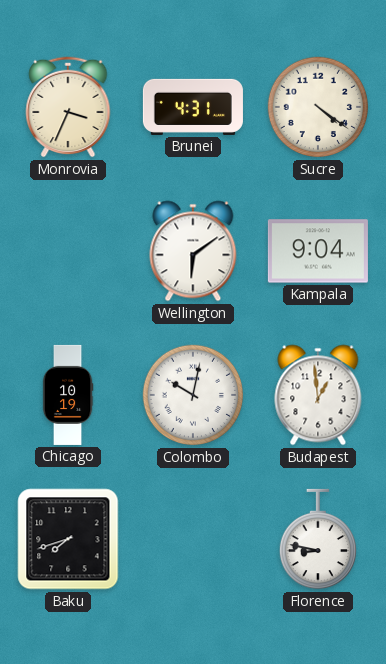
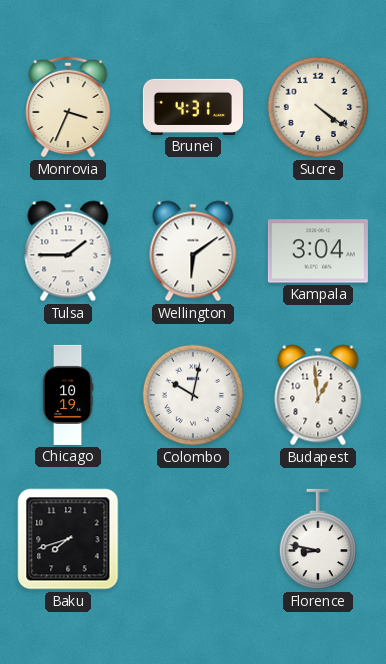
Tulsa: none -> 1:45 (68, 251)
Kampala: 9:04 -> 3:04 (318, 251)
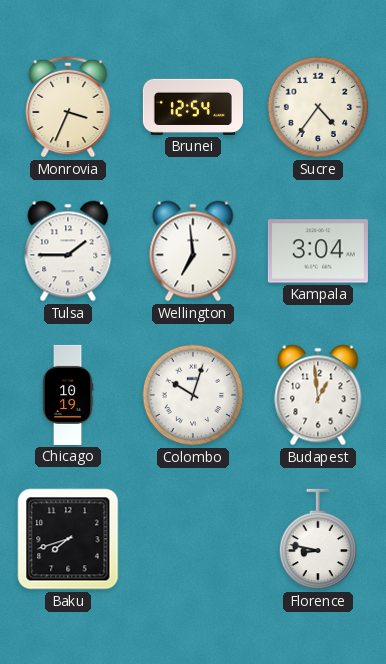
Brunei: 4:31 -> 12:54 (193, 107)
Sucre: 4:21 -> 4:36 (318, 107)
Wellington: 6:09 -> 6:59 (193, 251)
Colombo: 10:02 -> 10:03 (193, 395)
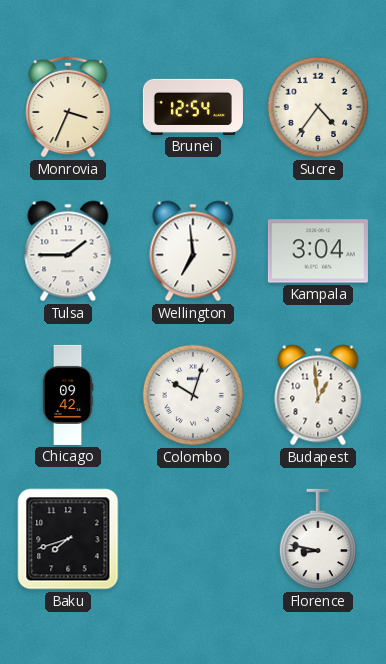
Chicago: 10:19 -> 09:42 (68, 395)
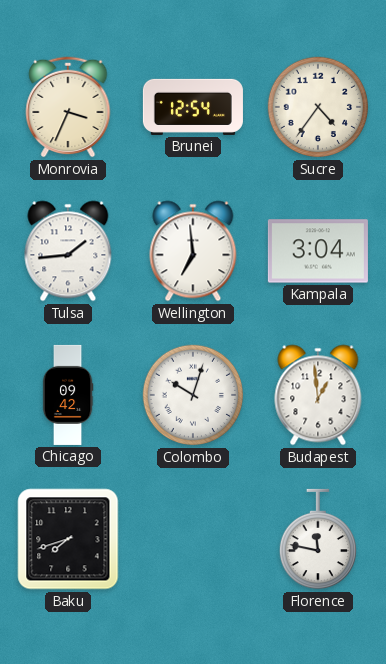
Tulsa: 1:45 -> 1:44 (68, 251)
Florence: 8:47 -> 11:47 (317, 539)
